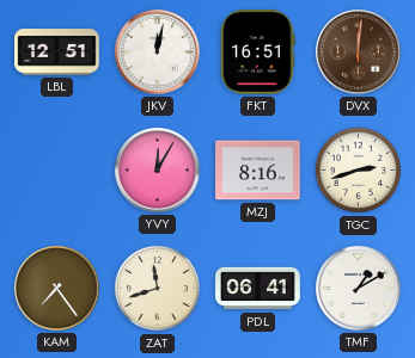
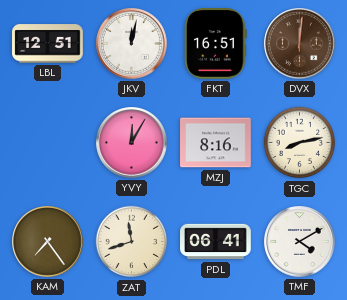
TGC: 2:42 -> 8:13 (300, 143)
TMF: 1:10 -> 4:10 (300, 242)
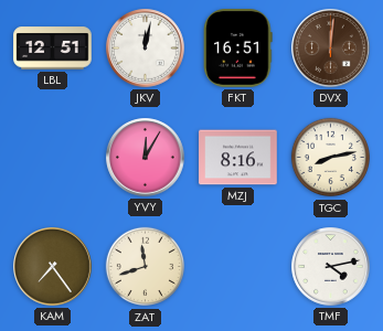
PDL: 06:41 -> none (216, 242)
TMF: 4:10 -> 4:13 (331, 267)
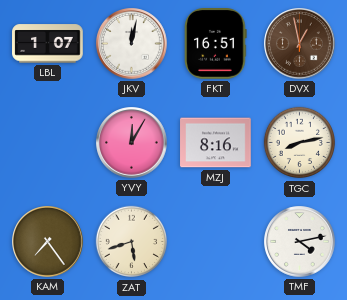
LBL: 12:51 -> 1:07 (48, 44)
DVX: 12:01 -> 12:58 (300, 44)
ZAT: 11:42 -> 5:42 (132, 242)
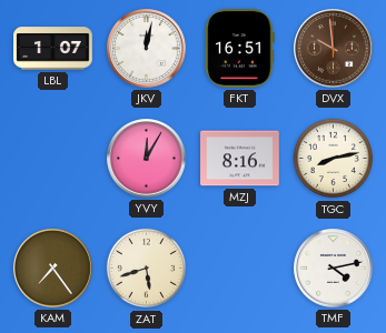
DVX: 12:58 -> 9:59 (334, 49)
